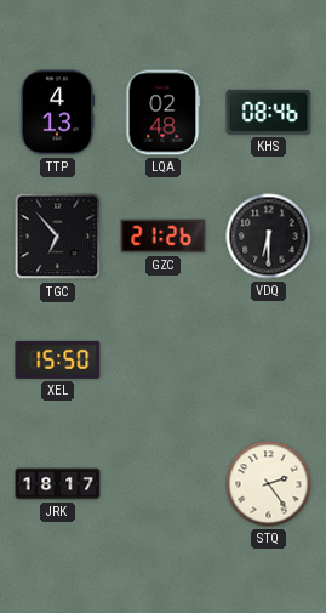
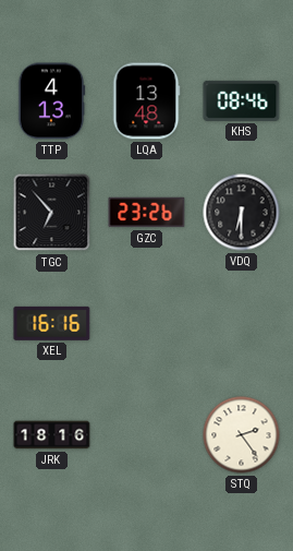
LQA: 02:48 -> 13:48 (146, 101)
GZC: 21:26 -> 23:26 (147, 213)
XEL: 15:50 -> 16:16 (52, 323)
JRK: 18:17 -> 18:16 (52, 435)
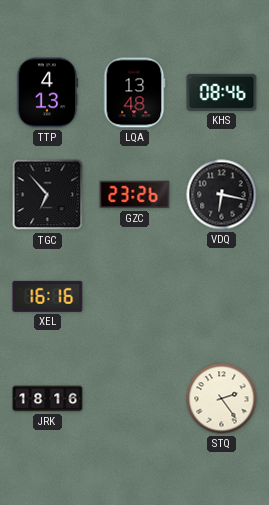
VDQ: 6:30 -> 6:17 (222, 195)
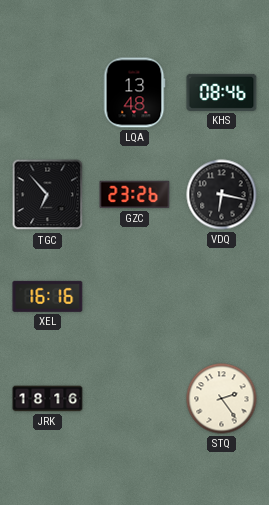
TTP: 4:13 -> none (47, 93)
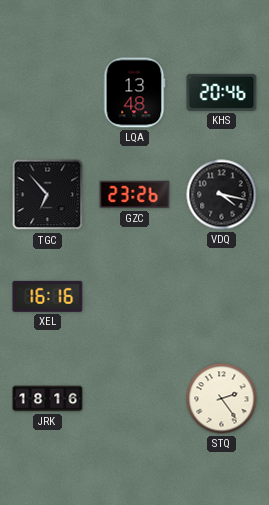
KHS: 08:46 -> 20:46 (222, 92)
VDQ: 6:17 -> 4:17 (222, 195)
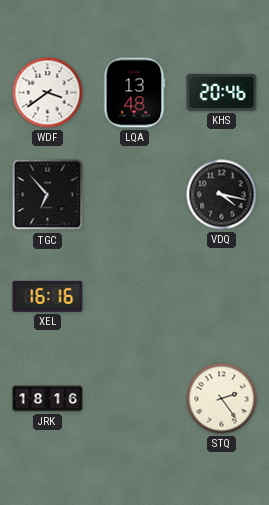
WDF: none -> 3:39 (48, 93)
GZC: 23:26 -> none (135, 195)
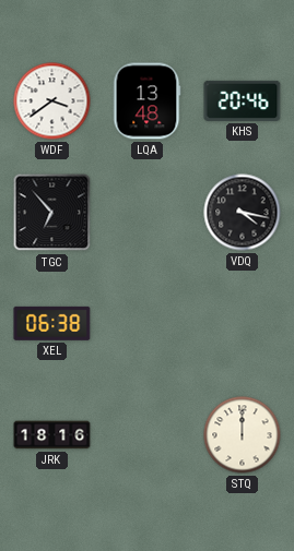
XEL: 16:16 -> 06:38 (52, 323)
STQ: 2:24 -> 12:00 (243, 435)
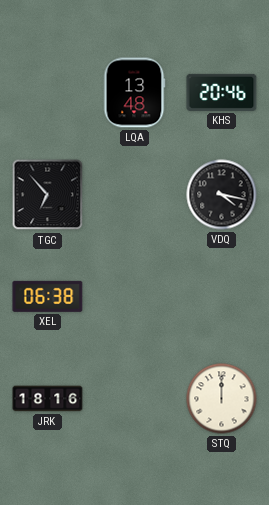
WDF: 3:39 -> none (52, 101)
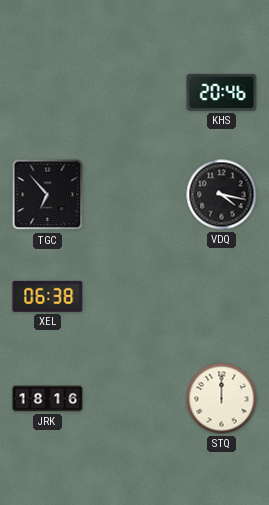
LQA: 13:48 -> none (134, 93)
